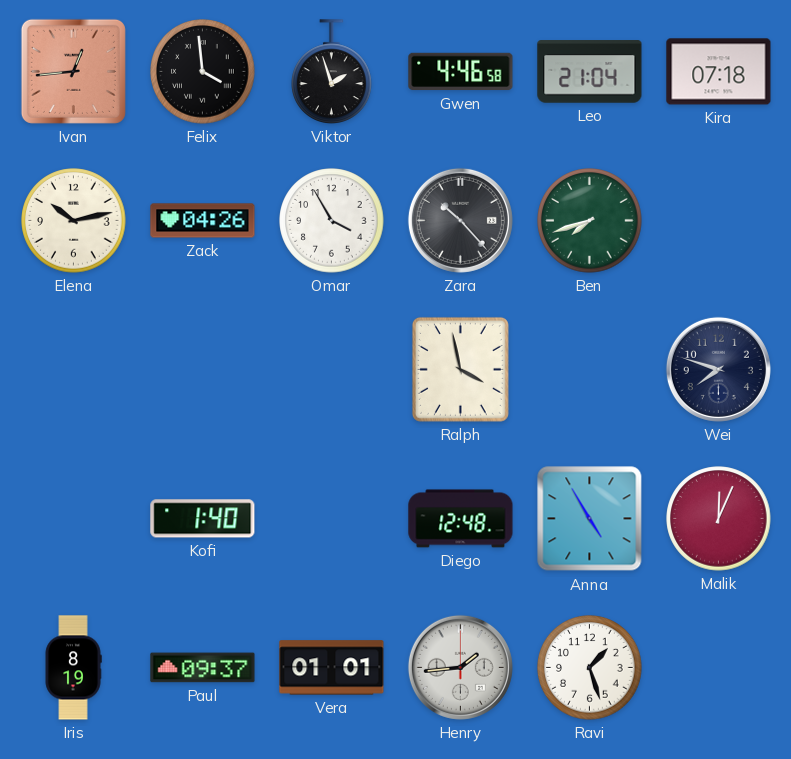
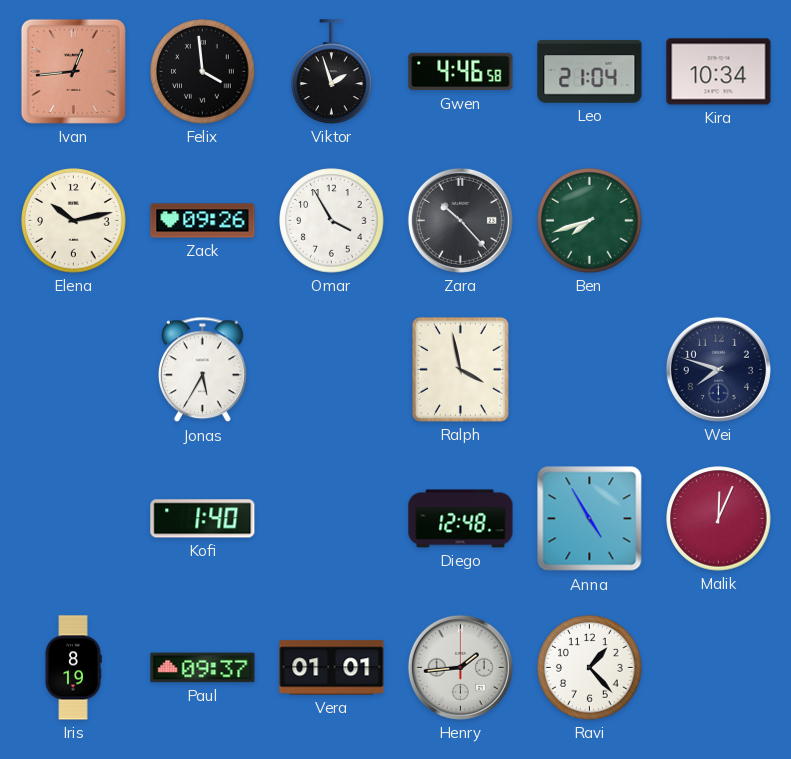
Kira: 07:18 -> 10:34 (719, 72)
Zack: 04:26 -> 09:26 (203, 221)
Jonas: none -> 5:35 (202, 370)
Ravi: 1:27 -> 1:23 (590, 668)
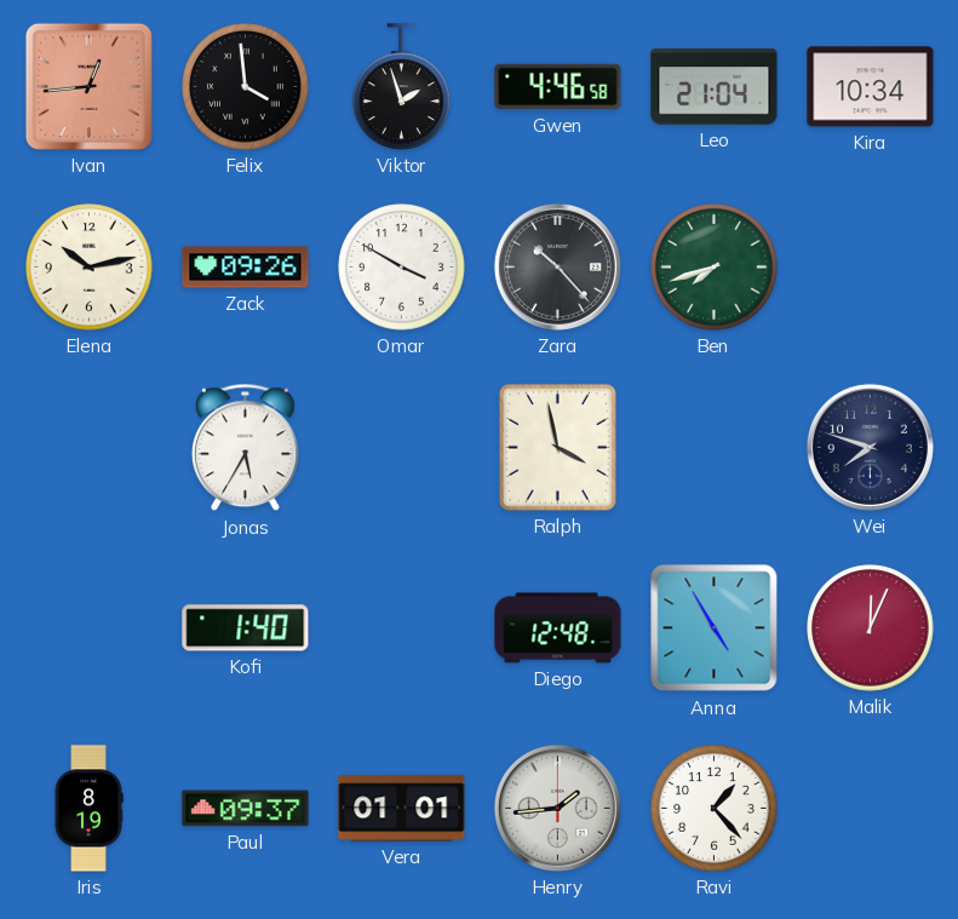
Omar: 3:55 -> 3:50 (402, 268)
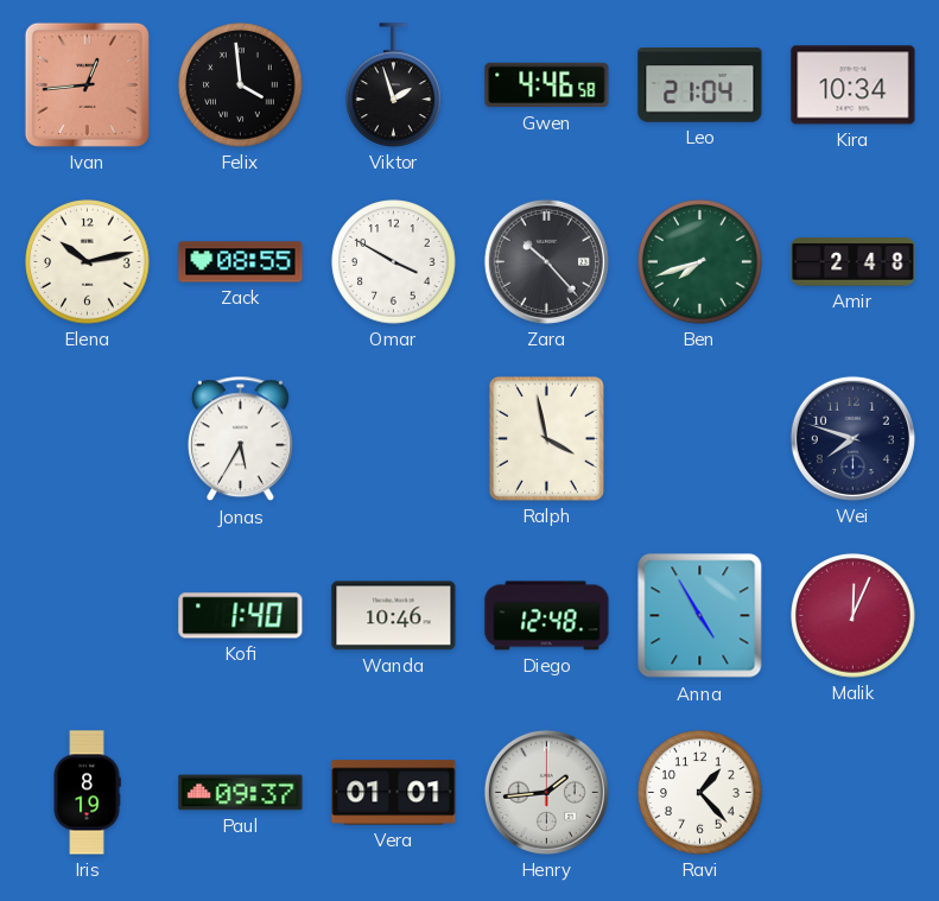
Zack: 09:26 -> 08:55 (241, 262)
Amir: none -> 2:48 (854, 262)
Wanda: none -> 10:46 (394, 616)
